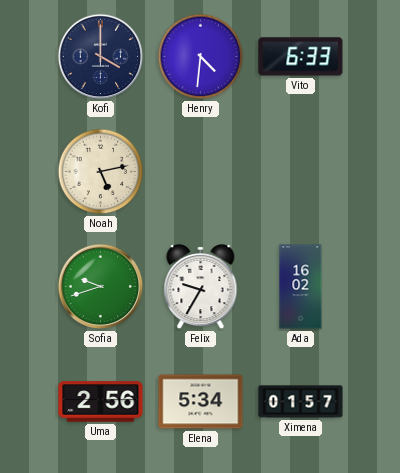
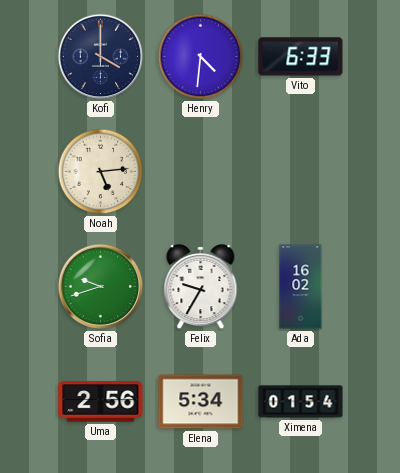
Noah: 5:13 -> 5:14 (101, 172)
Ximena: 01:57 -> 01:54 (301, 402)
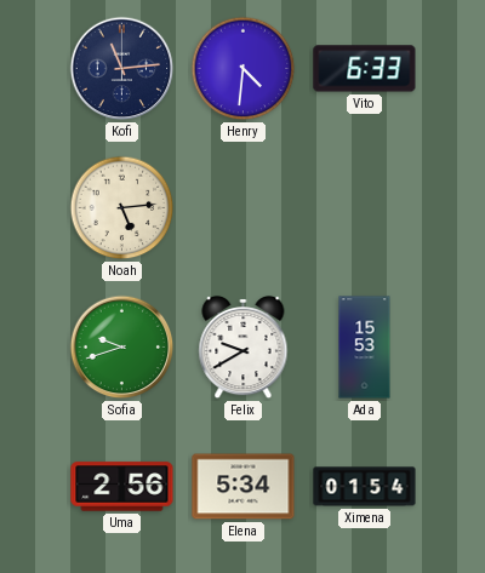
Kofi: 4:00 -> 11:14 (122, 69)
Felix: 9:35 -> 9:40 (244, 348)
Ada: 16:02 -> 15:53 (365, 348)
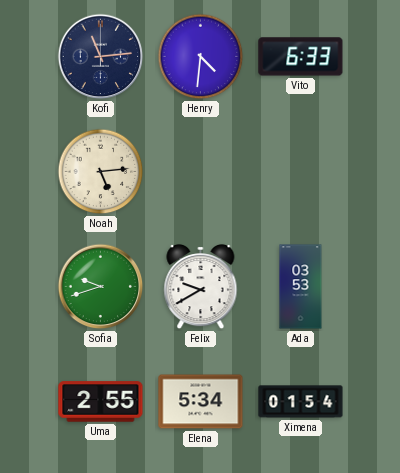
Ada: 15:53 -> 03:53 (301, 287)
Uma: 2:56 -> 2:55 (101, 402)
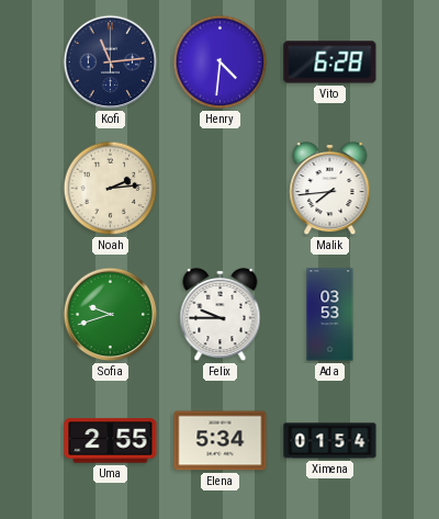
Vito: 6:33 -> 6:28 (330, 63)
Noah: 5:14 -> 2:14 (111, 189)
Malik: none -> 7:44 (330, 189)
Felix: 9:40 -> 9:45 (221, 315)
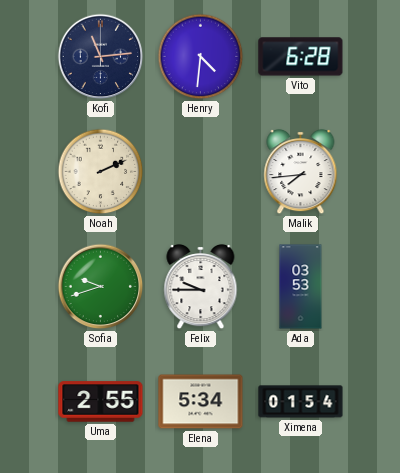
Noah: 2:14 -> 2:11 (101, 172)
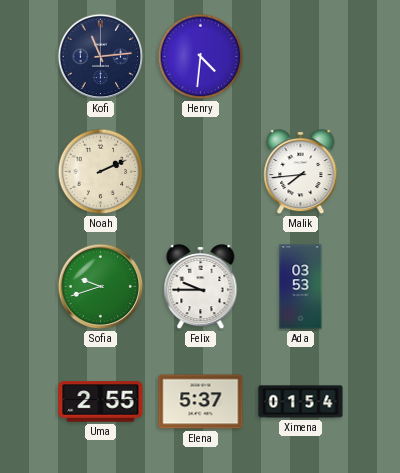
Vito: 6:28 -> none (301, 57)
Elena: 5:34 -> 5:37 (201, 402)
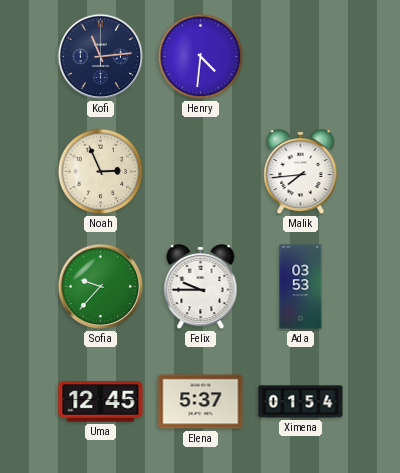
Noah: 2:11 -> 2:56 (101, 172)
Sofia: 9:42 -> 9:37 (101, 287)
Uma: 2:55 -> 12:45 (101, 402)
